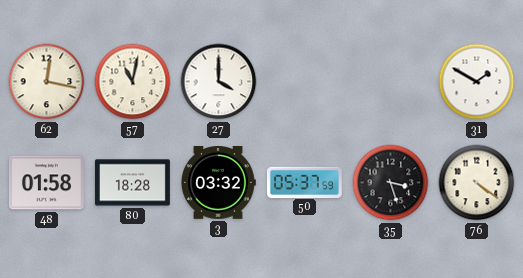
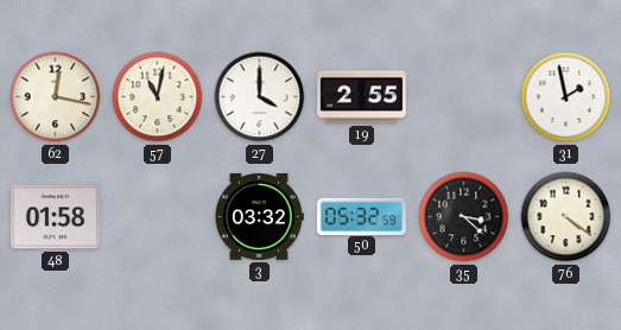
19: none -> 2:55 (361, 97)
31: 1:50 -> 1:58 (566, 97)
80: 18:28 -> none (132, 183)
50: 05:37 -> 05:32 (361, 216)
35: 3:27 -> 3:22 (464, 217)
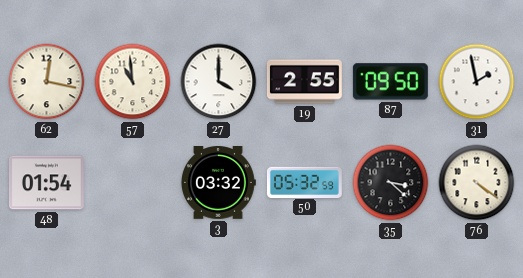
57: 11:02 -> 10:59 (133, 82)
87: none -> 09:50 (390, 82)
48: 01:58 -> 01:54 (46, 183)
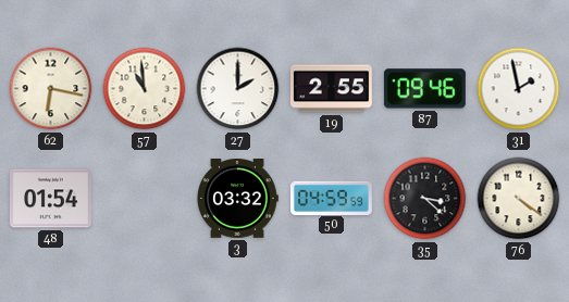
62: 12:17 -> 6:17 (51, 89)
27: 4:00 -> 2:00 (238, 89)
87: 09:50 -> 09:46 (424, 89)
50: 05:32 -> 04:59 (331, 198)
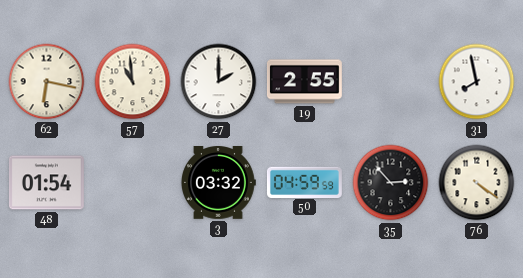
87: 09:46 -> none (424, 89)
31: 1:58 -> 7:58 (477, 82)
35: 3:22 -> 2:53 (391, 183)
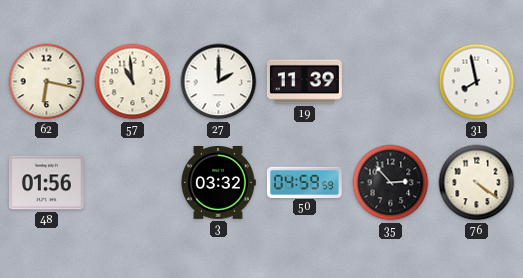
19: 2:55 -> 11:39 (304, 82)
48: 01:54 -> 01:56 (46, 183)
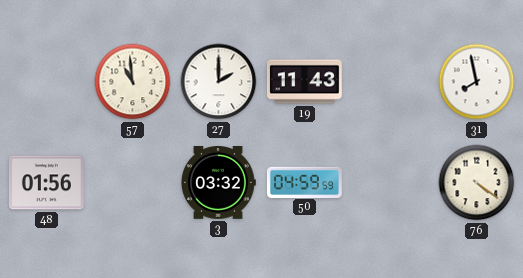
62: 6:17 -> none (47, 82)
19: 11:39 -> 11:43 (304, 82)
35: 2:53 -> none (391, 183)
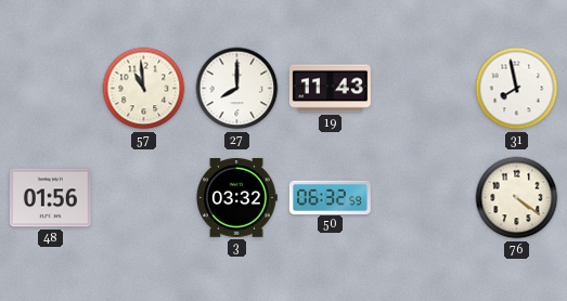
27: 2:00 -> 8:00 (237, 89)
50: 04:59 -> 06:32 (330, 197)
